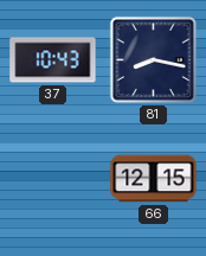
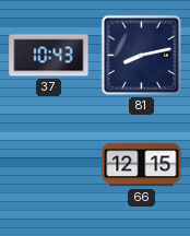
81: 8:17 -> 8:13 (141, 55)
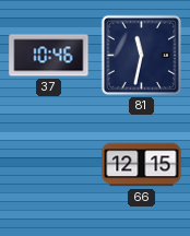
37: 10:43 -> 10:46 (49, 56)
81: 8:13 -> 11:32 (141, 55)
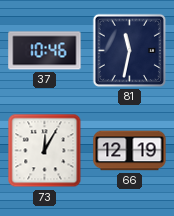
73: none -> 12:05 (45, 151)
66: 12:15 -> 12:19 (130, 151)
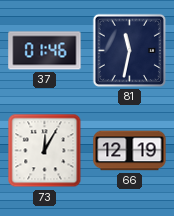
37: 10:46 -> 01:46 (45, 51)
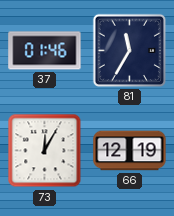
81: 11:32 -> 11:35 (129, 50)
